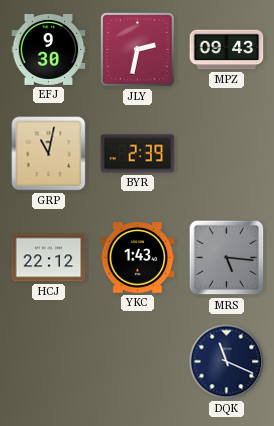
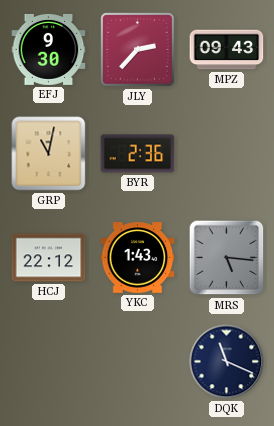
JLY: 2:32 -> 2:37 (138, 50)
BYR: 2:39 -> 2:36 (138, 154)
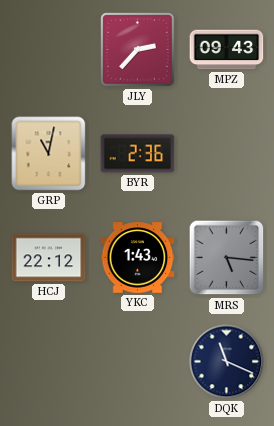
EFJ: 9:30 -> none (49, 49)
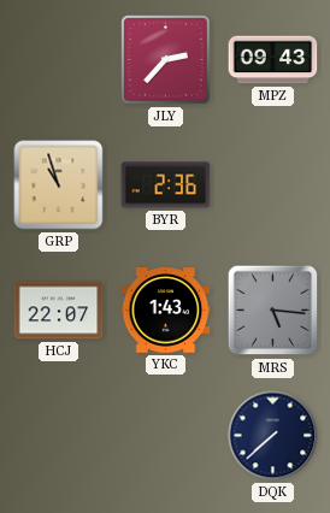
GRP: 11:02 -> 10:57 (59, 185)
HCJ: 22:12 -> 22:07 (59, 311)
DQK: 11:19 -> 7:38 (273, 436)
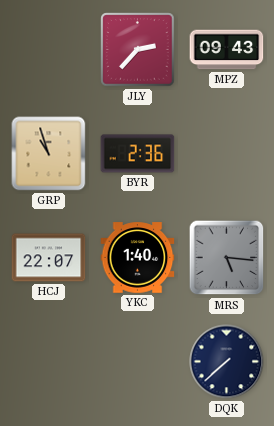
YKC: 1:43 -> 1:40 (138, 258)
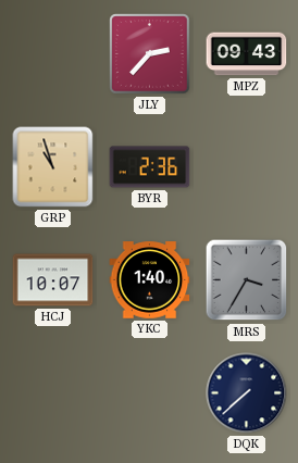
HCJ: 22:07 -> 10:07 (53, 280)
MRS: 5:16 -> 3:35 (247, 280)
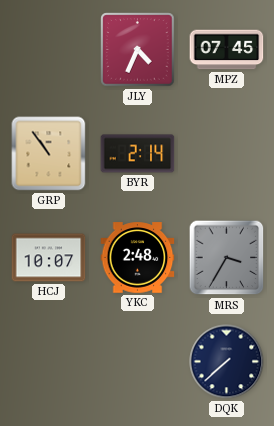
JLY: 2:37 -> 4:34 (138, 50)
MPZ: 09:43 -> 07:45 (227, 50)
GRP: 10:57 -> 10:54 (49, 154)
BYR: 2:36 -> 2:14 (138, 154)
YKC: 1:40 -> 2:48 (138, 258)
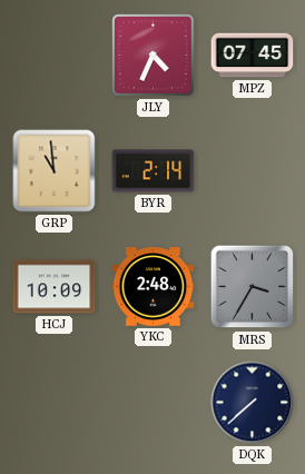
GRP: 10:54 -> 10:59 (55, 171)
HCJ: 10:07 -> 10:09 (55, 287)
